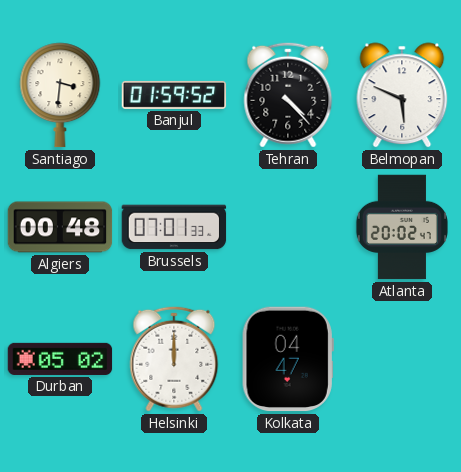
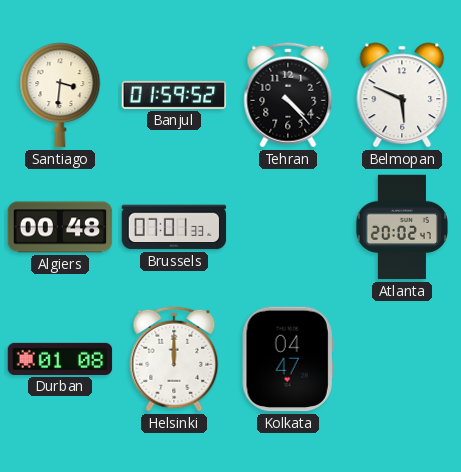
Durban: 05:02 -> 01:08 (60, 359)
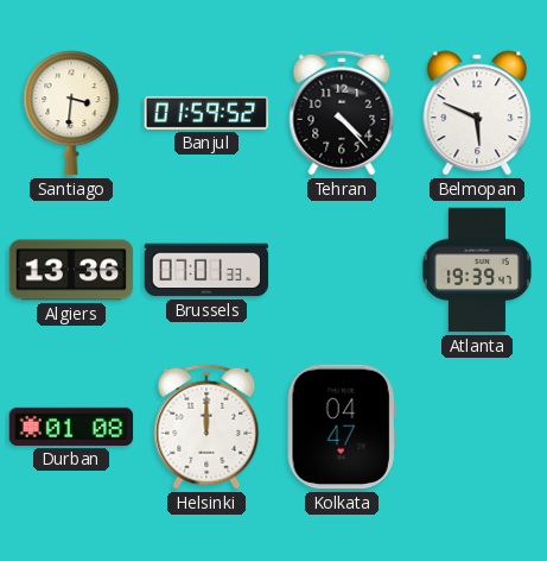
Algiers: 00:48 -> 13:36 (71, 270)
Atlanta: 20:02 -> 19:39 (477, 270)
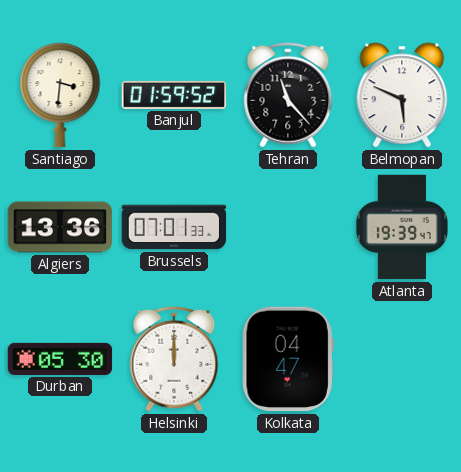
Tehran: 4:23 -> 11:23 (288, 95)
Durban: 01:08 -> 05:30 (60, 359)
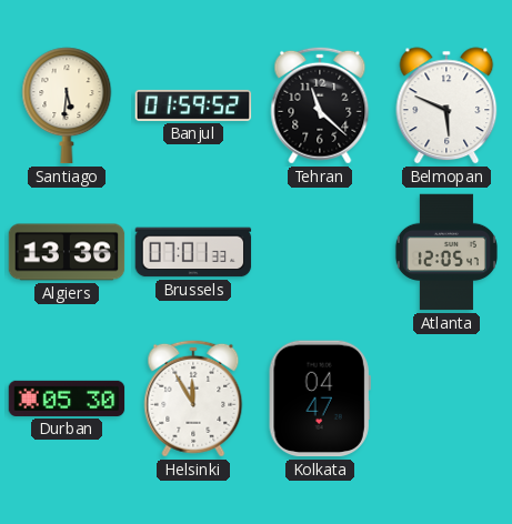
Santiago: 3:31 -> 5:31 (67, 105)
Tehran: 11:23 -> 11:22 (320, 105)
Atlanta: 19:39 -> 12:05 (446, 252)
Helsinki: 12:00 -> 11:55 (193, 399)
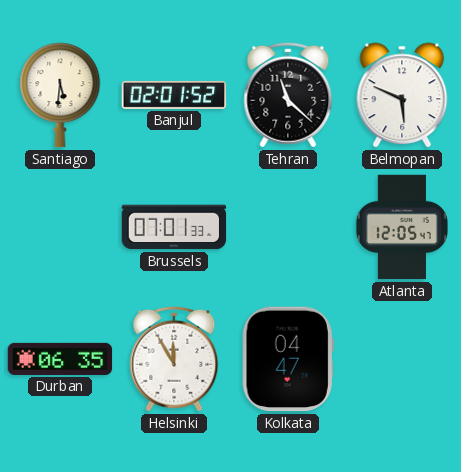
Banjul: 01:59 -> 02:01 (174, 95)
Algiers: 13:36 -> none (67, 252)
Durban: 05:30 -> 06:35 (60, 359)
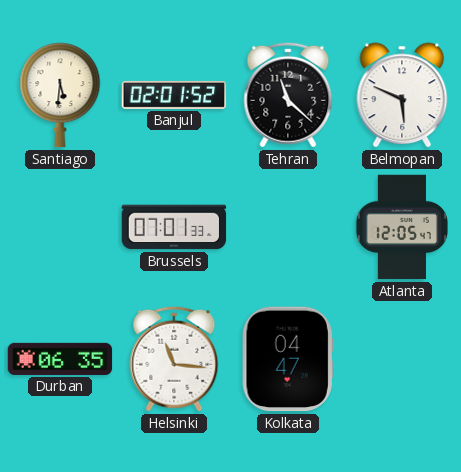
Helsinki: 11:55 -> 11:16 (174, 359)
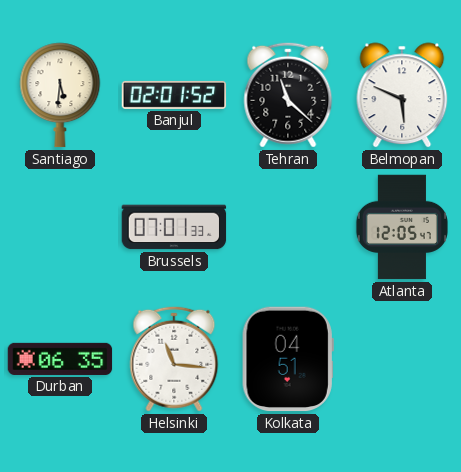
Kolkata: 04:47 -> 04:51 (288, 359)
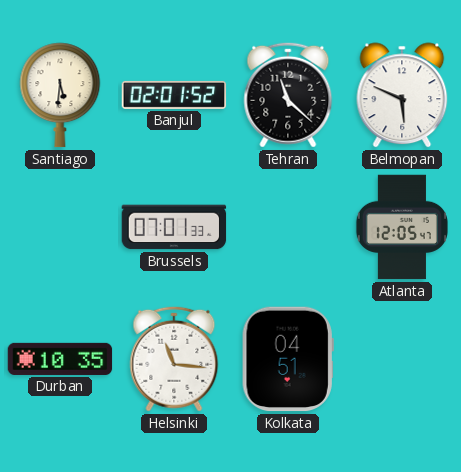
Durban: 06:35 -> 10:35 (60, 359)
